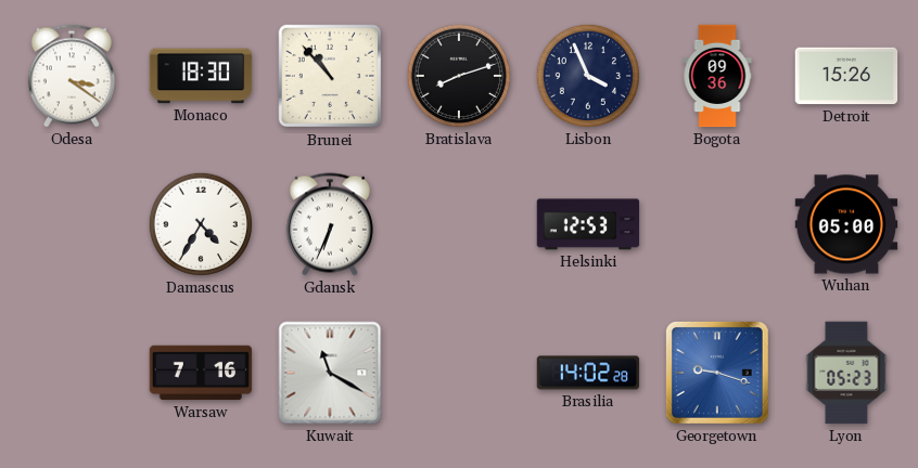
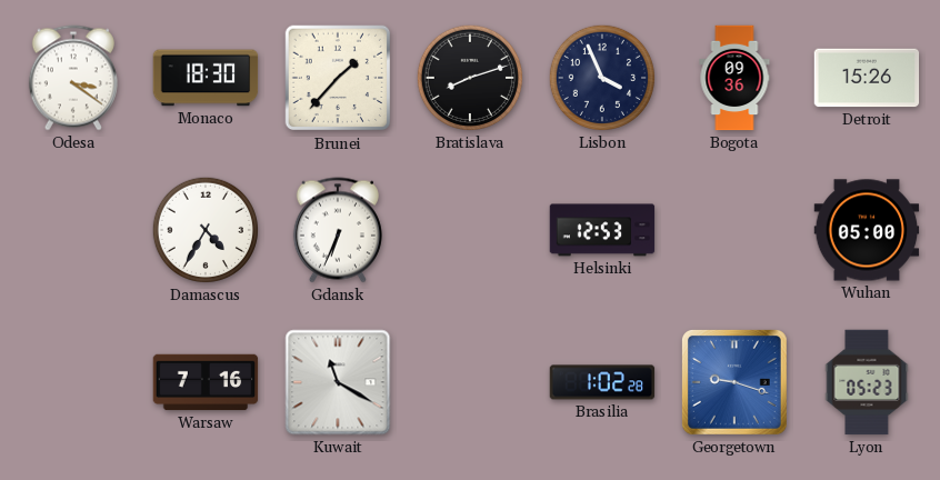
Brunei: 10:53 -> 1:37 (338, 78)
Brasilia: 14:02 -> 1:02 (602, 382)
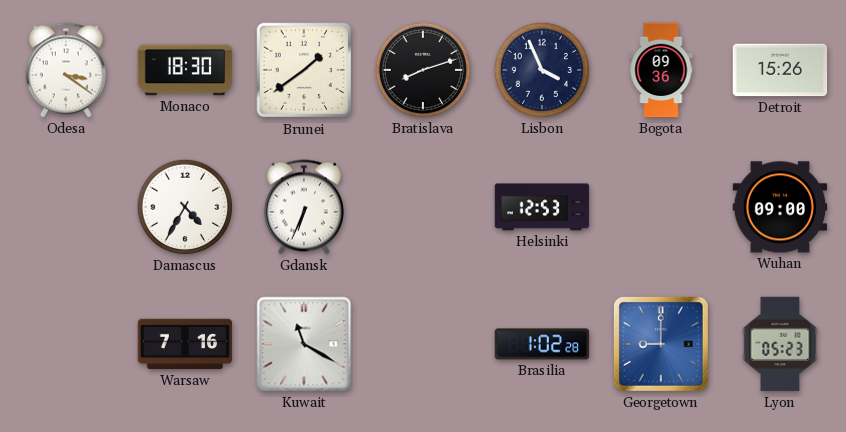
Brunei: 1:37 -> 1:39 (304, 70)
Wuhan: 05:00 -> 09:00 (780, 207)
Georgetown: 9:18 -> 9:00 (661, 344)
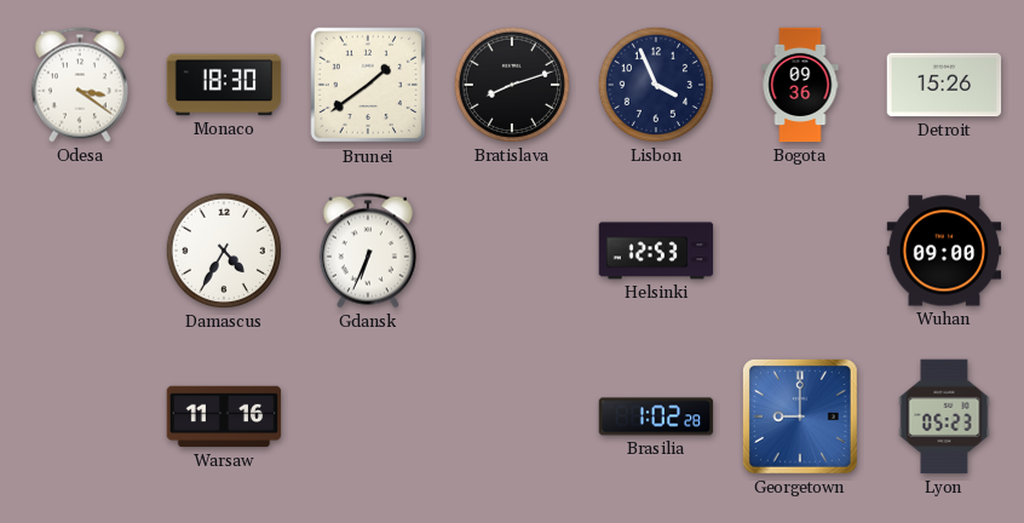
Warsaw: 7:16 -> 11:16 (224, 416)
Kuwait: 11:20 -> none (304, 344)
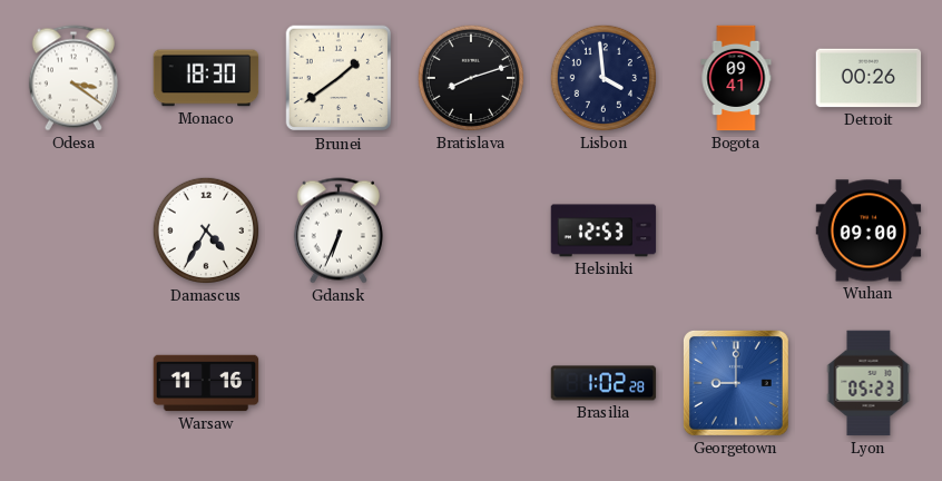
Lisbon: 3:56 -> 3:59 (604, 78)
Bogota: 09:36 -> 09:41 (736, 78)
Detroit: 15:26 -> 00:26 (869, 78)
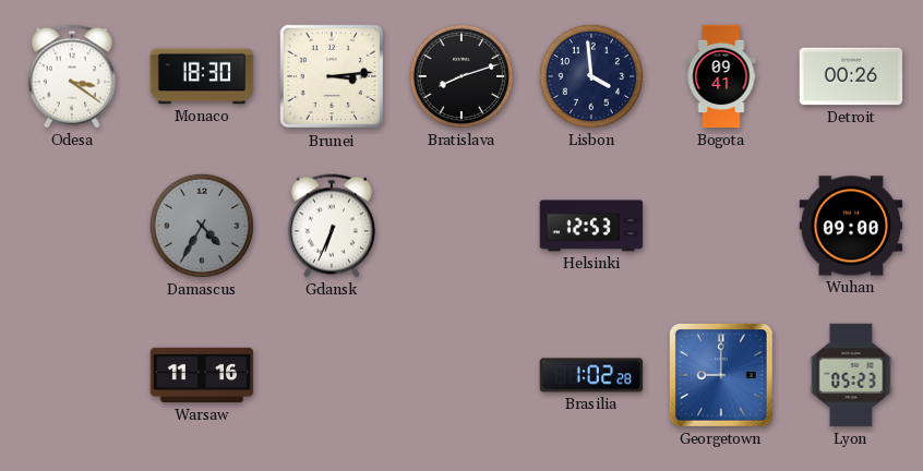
Brunei: 1:39 -> 3:14 (332, 76)
Damascus dial: white -> grey (202, 226)
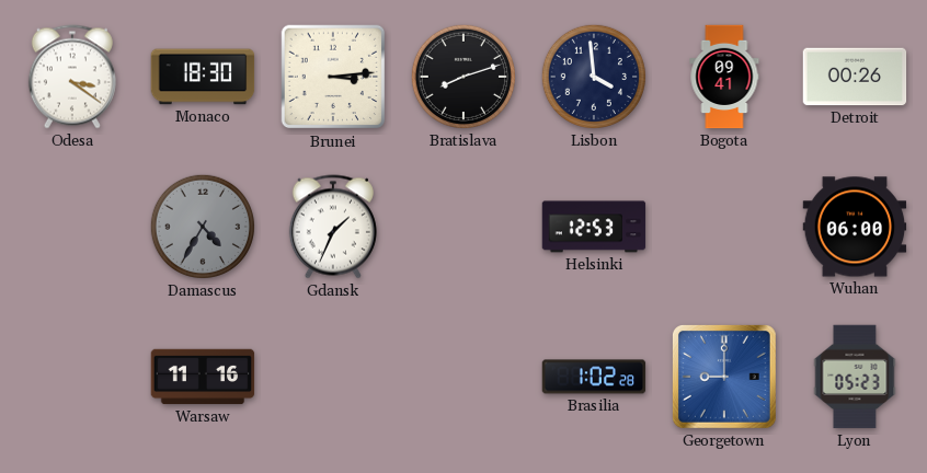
Gdansk: 6:34 -> 1:34 (333, 227)
Wuhan: 09:00 -> 06:00 (855, 227)
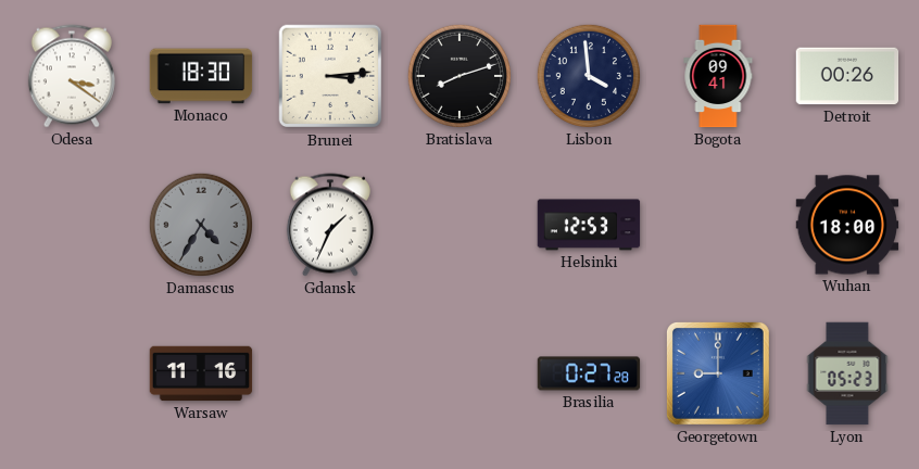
Wuhan: 06:00 -> 18:00 (847, 225)
Brasilia: 1:02 -> 0:27 (589, 373)
